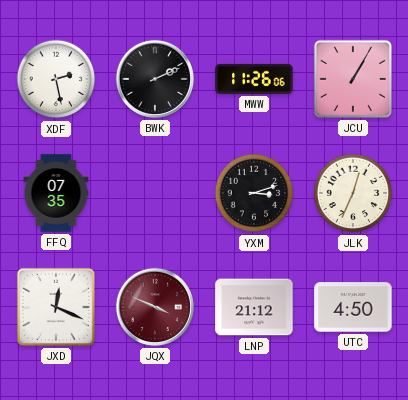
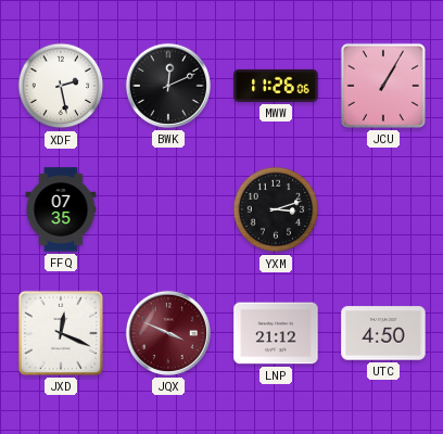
BWK: 2:11 -> 12:11 (168, 86)
JLK: 12:34 -> none (353, 193)
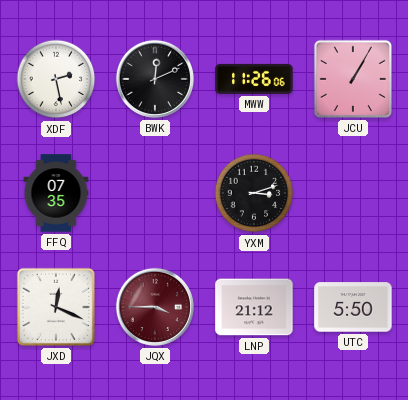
JQX: 3:49 -> 3:45 (155, 307)
UTC: 4:50 -> 5:50 (353, 307)
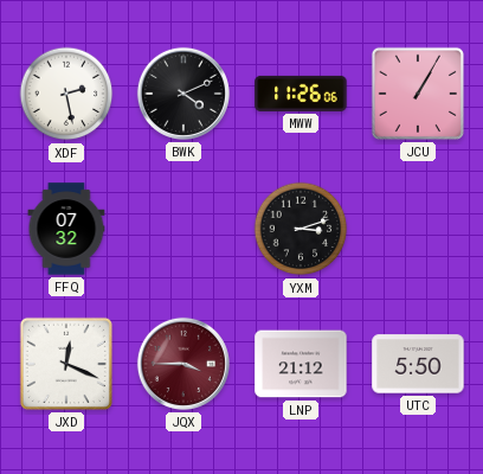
BWK: 12:11 -> 4:11 (183, 94)
FFQ: 07:35 -> 07:32 (66, 229)
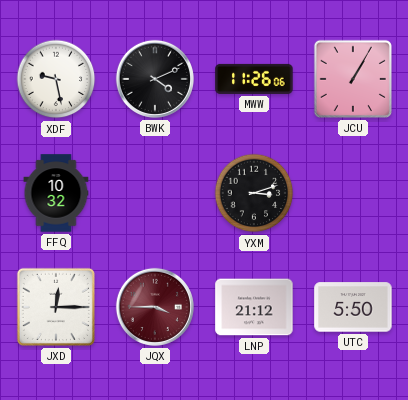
XDF: 2:28 -> 9:28 (56, 79)
FFQ: 07:32 -> 10:32 (56, 193)
JXD: 12:19 -> 12:15 (56, 307)
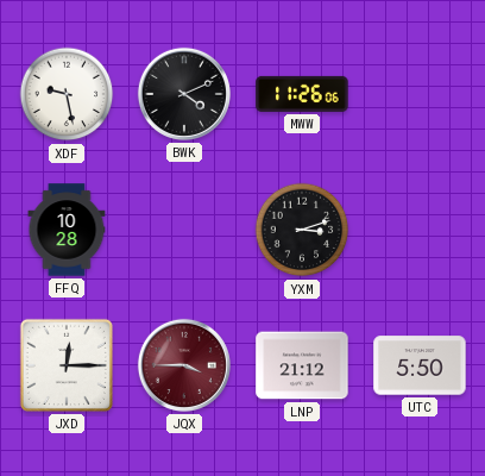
JCU: 1:05 -> none (353, 79)
FFQ: 10:32 -> 10:28 (67, 230)
